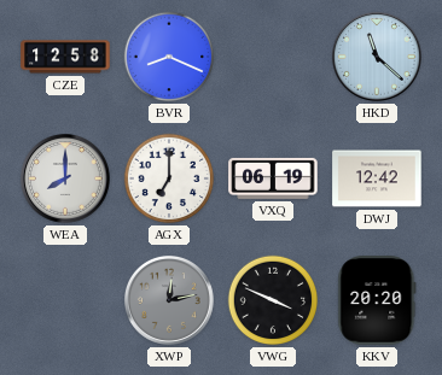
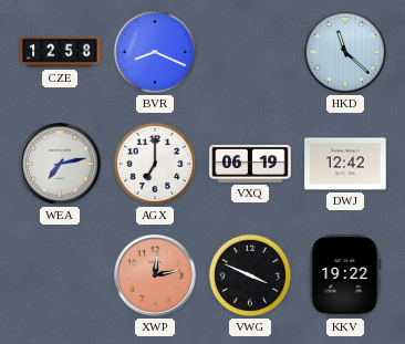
WEA: 8:00 -> 7:13 (61, 165)
XWP dial: grey -> salmon (156, 277)
KKV: 20:20 -> 19:22 (345, 275)
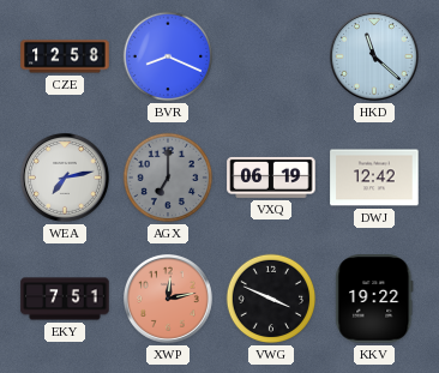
AGX dial: white -> grey (168, 178)
EKY: none -> 7:51 (65, 299)
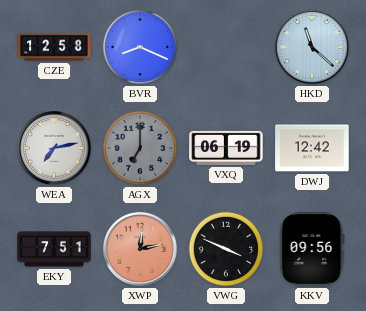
KKV: 19:22 -> 09:56 (312, 249)
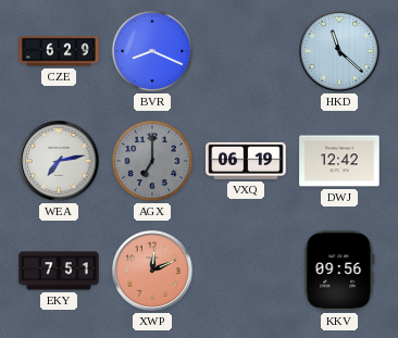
CZE: 12:58 -> 6:29 (59, 51)
XWP: 12:13 -> 12:11 (153, 272)
VWG: 3:49 -> none (226, 249)
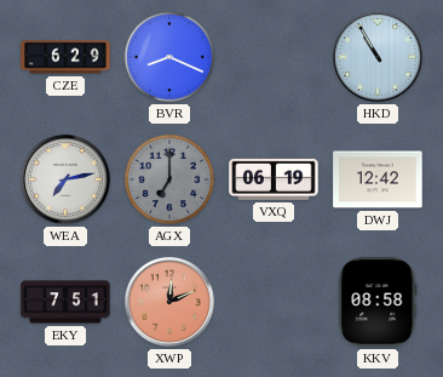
HKD: 11:22 -> 10:55 (379, 58)
KKV: 09:56 -> 08:58 (378, 302)
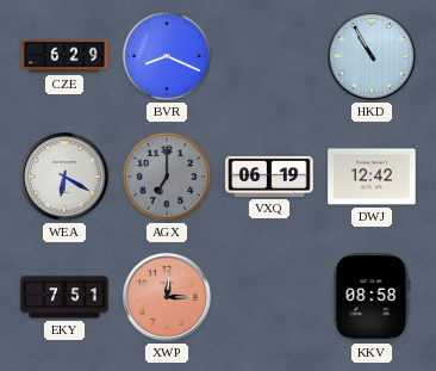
WEA: 7:13 -> 6:20 (66, 178)
XWP: 12:11 -> 12:15 (168, 298)
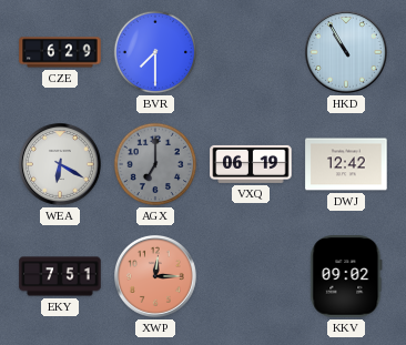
BVR: 8:19 -> 7:30 (155, 52)
KKV: 08:58 -> 09:02 (346, 276)
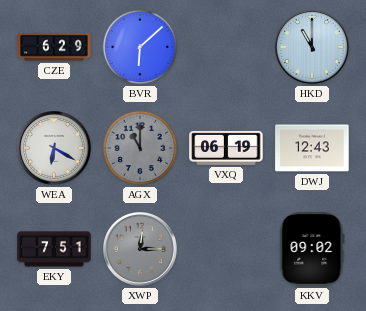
BVR: 7:30 -> 6:08 (140, 47)
HKD: 10:55 -> 11:00 (313, 48)
AGX: 7:00 -> 11:00 (140, 148)
DWJ: 12:42 -> 12:43 (312, 148)
XWP dial: salmon -> grey (141, 250)
